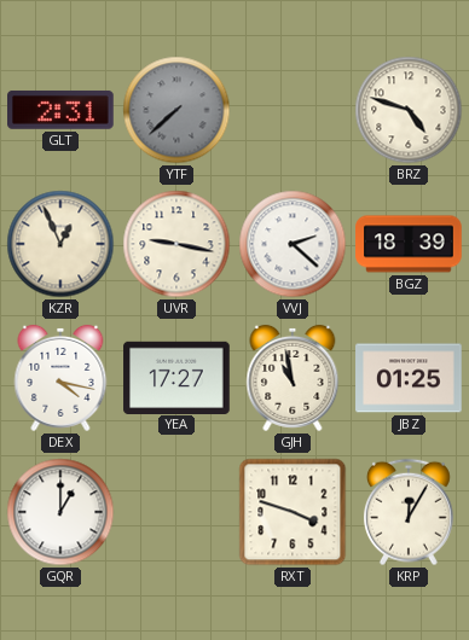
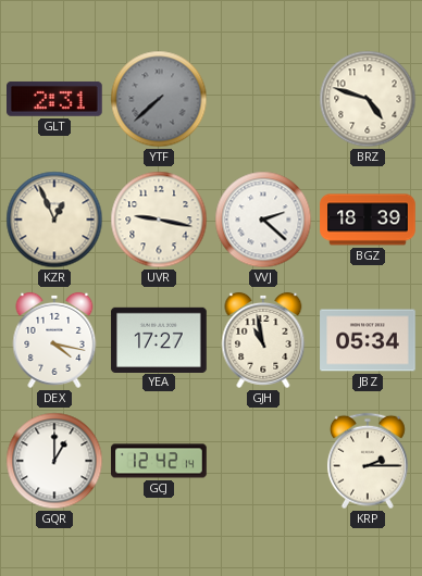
JBZ: 01:25 -> 05:34 (368, 340)
GCJ: none -> 12:42 (159, 461)
RXT: 3:48 -> none (293, 512)
KRP: 12:05 -> 2:15 (368, 461)
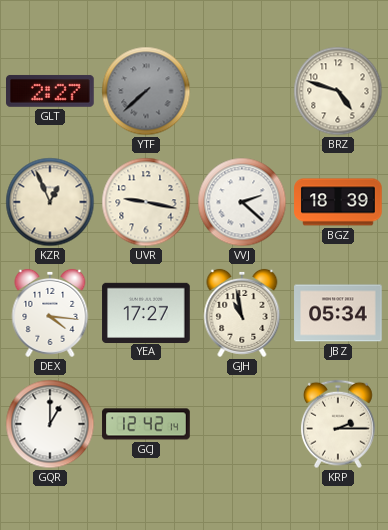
GLT: 2:31 -> 2:27 (51, 91)
DEX: 4:17 -> 4:16 (50, 313)
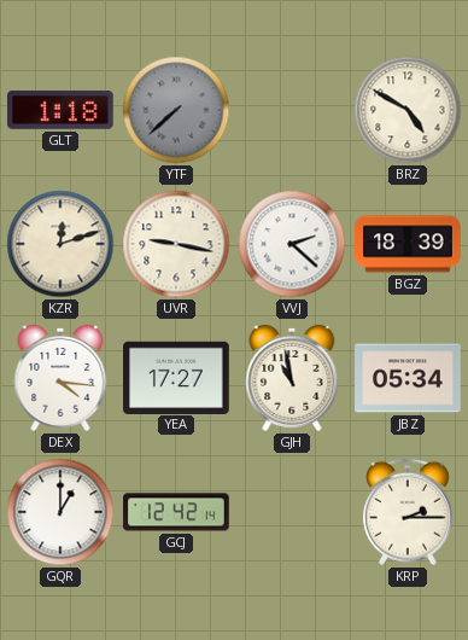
GLT: 2:27 -> 1:18 (62, 110)
BRZ: 4:48 -> 4:50 (408, 110)
KZR: 12:56 -> 12:12 (60, 244)
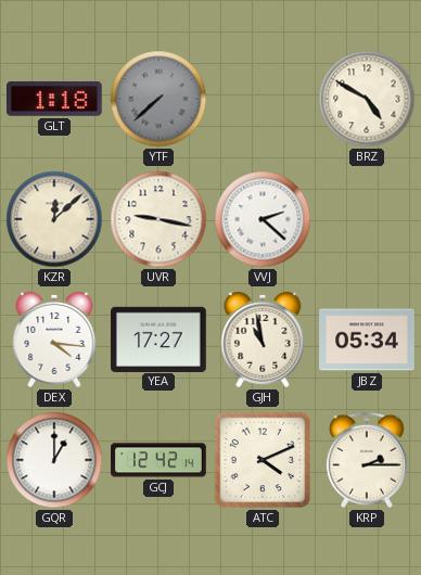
KZR: 12:12 -> 12:08 (54, 219)
BGZ: 18:39 -> none (408, 244)
ATC: none -> 4:11 (263, 460)
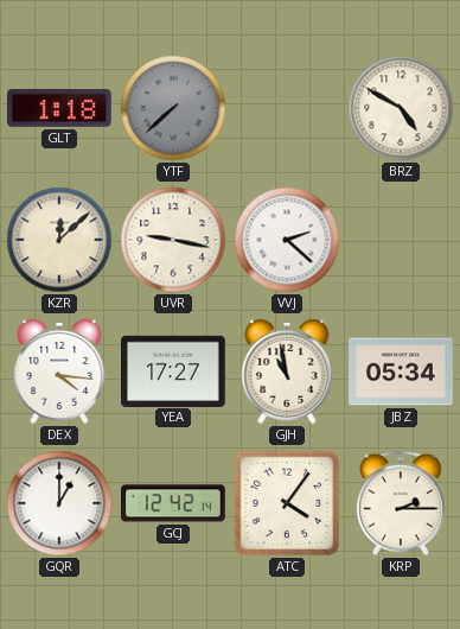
ATC: 4:11 -> 4:06 (287, 503)
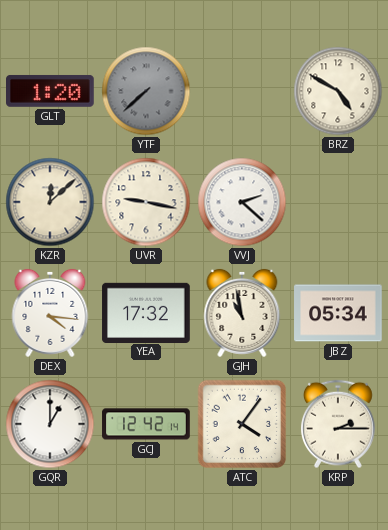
GLT: 1:18 -> 1:20 (51, 91)
YEA: 17:27 -> 17:32 (146, 312)
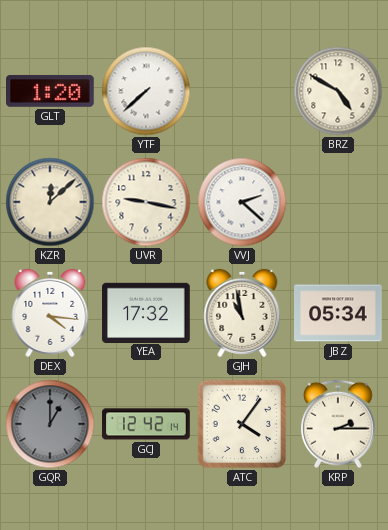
YTF dial: grey -> white (146, 91)
GQR dial: white -> grey (50, 424)
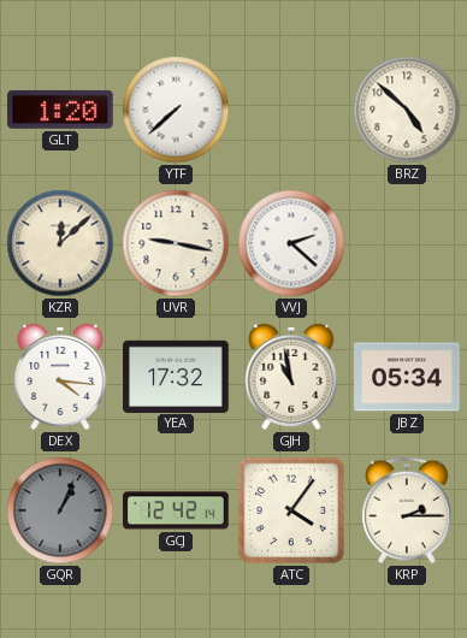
BRZ: 4:50 -> 4:52 (407, 110)
GQR: 1:00 -> 1:04 (60, 510)
